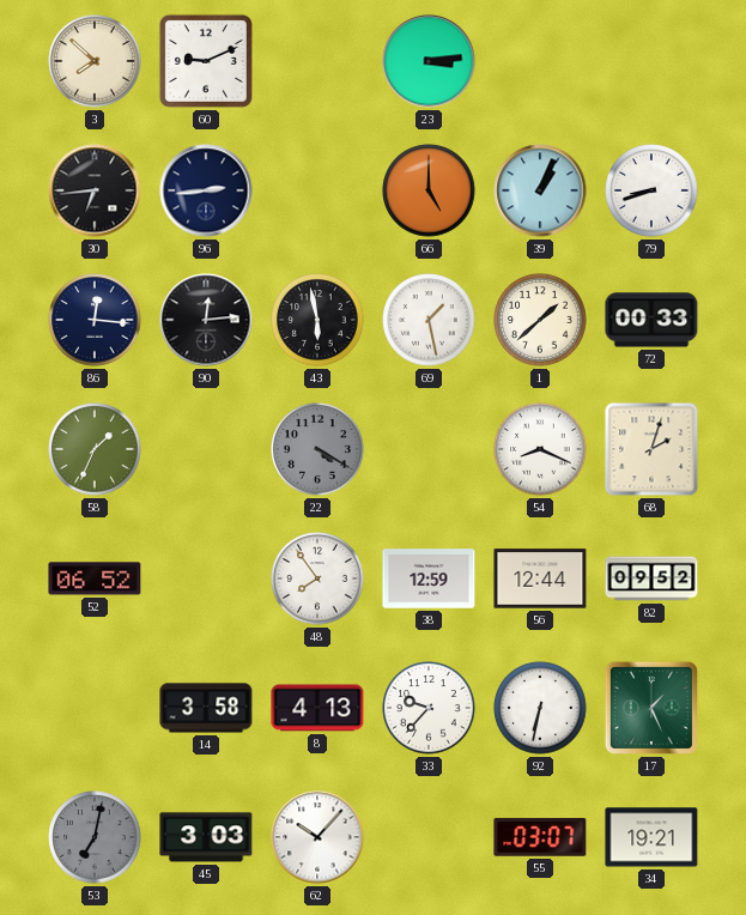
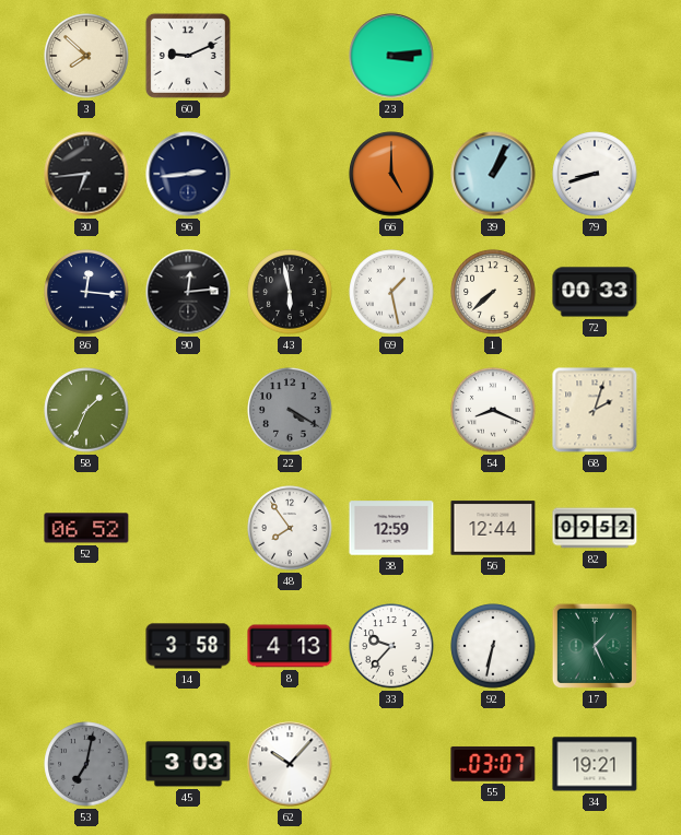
1: 1:38 -> 7:38 (493, 292)
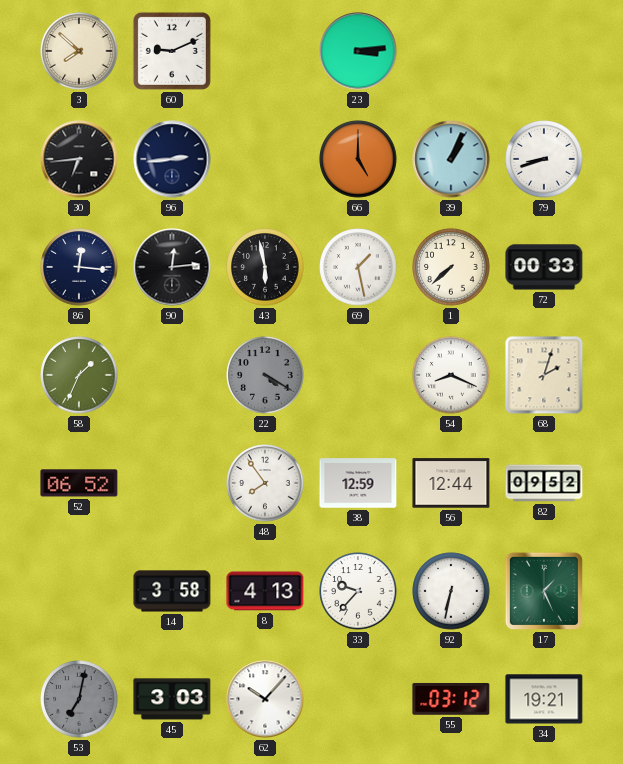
55: 03:07 -> 03:12 (451, 699)
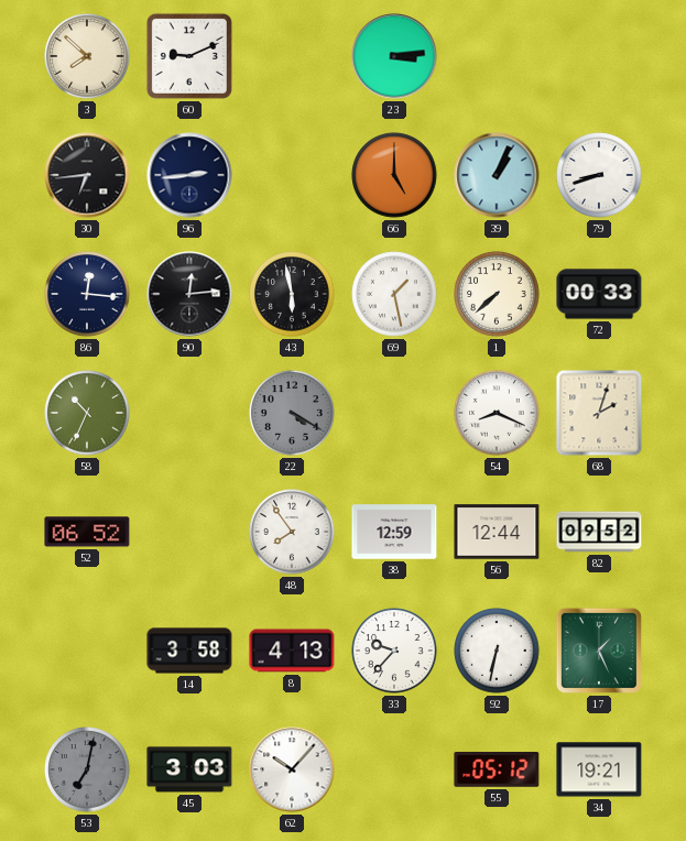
58: 1:34 -> 10:34 (87, 413)
55: 03:12 -> 05:12 (497, 769)
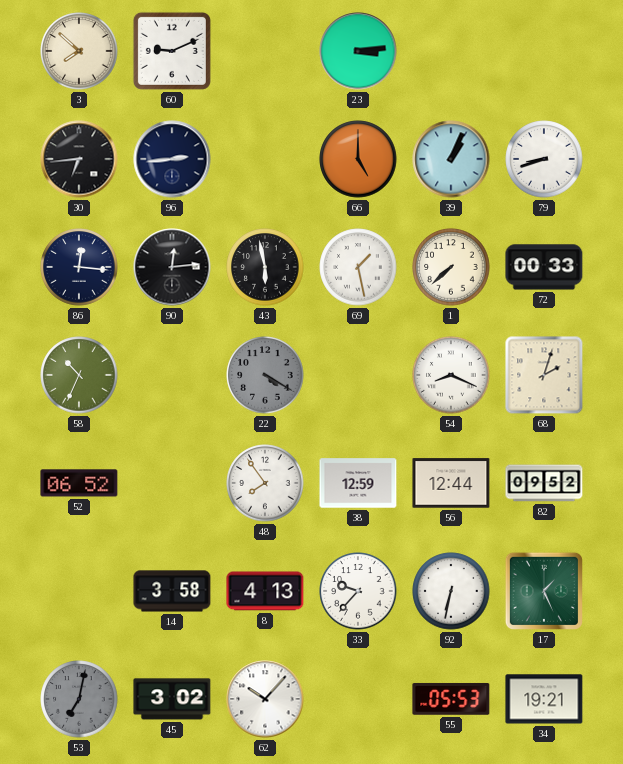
45: 3:03 -> 3:02 (172, 699)
55: 05:12 -> 05:53 (451, 699)
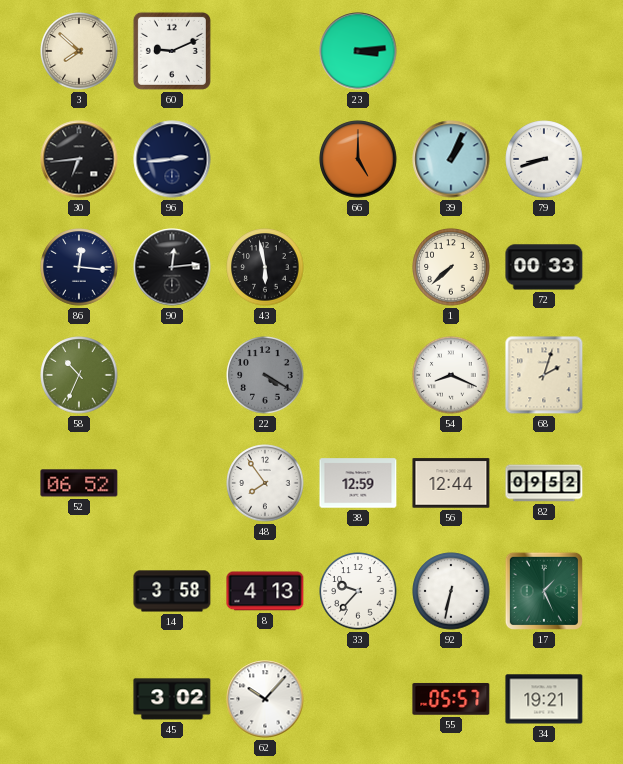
69: 1:28 -> none (358, 267)
53: 7:02 -> none (79, 699)
55: 05:53 -> 05:57 (451, 699)
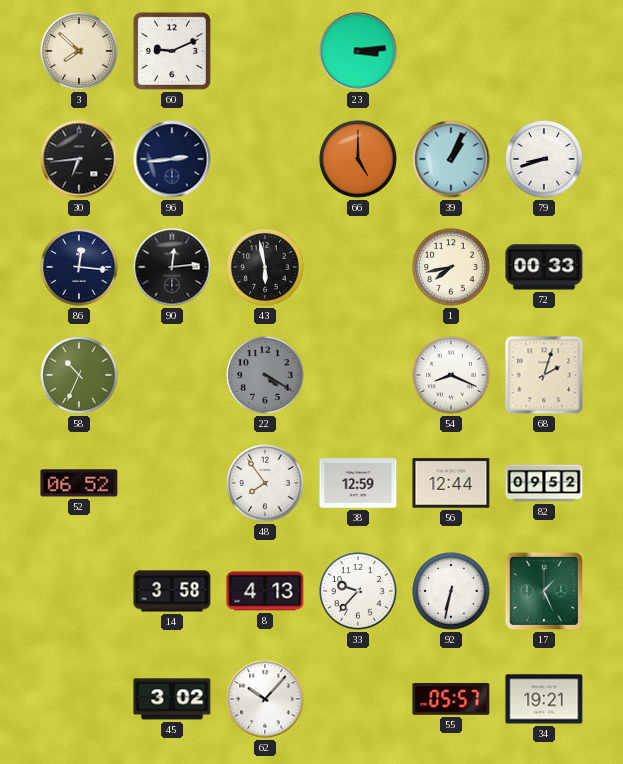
1: 7:38 -> 7:43 (451, 267)
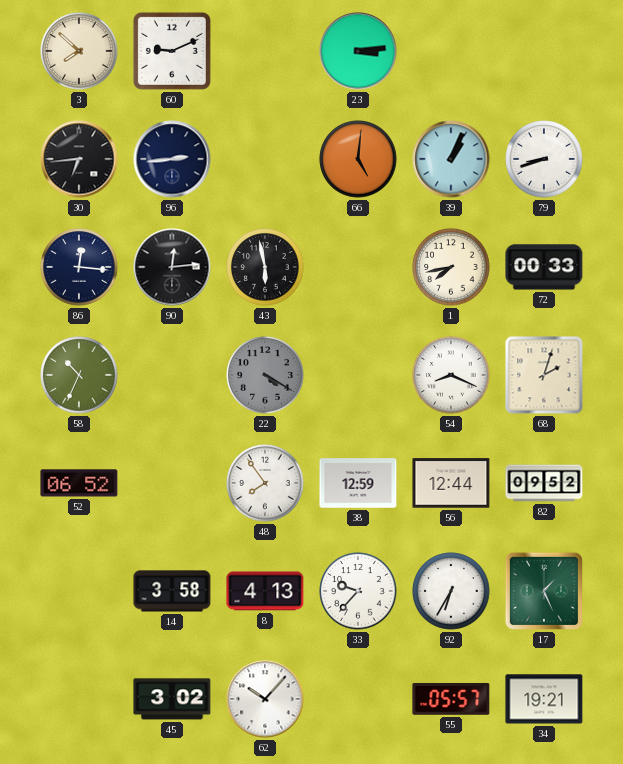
66: 5:00 -> 5:01 (358, 159)
92: 6:32 -> 6:35 (451, 591)
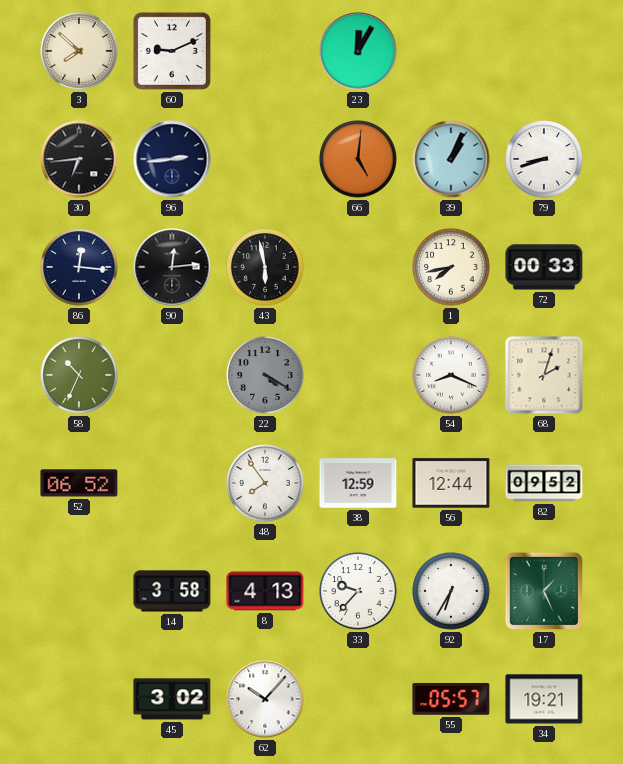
23: 3:14 -> 12:05 (358, 51)
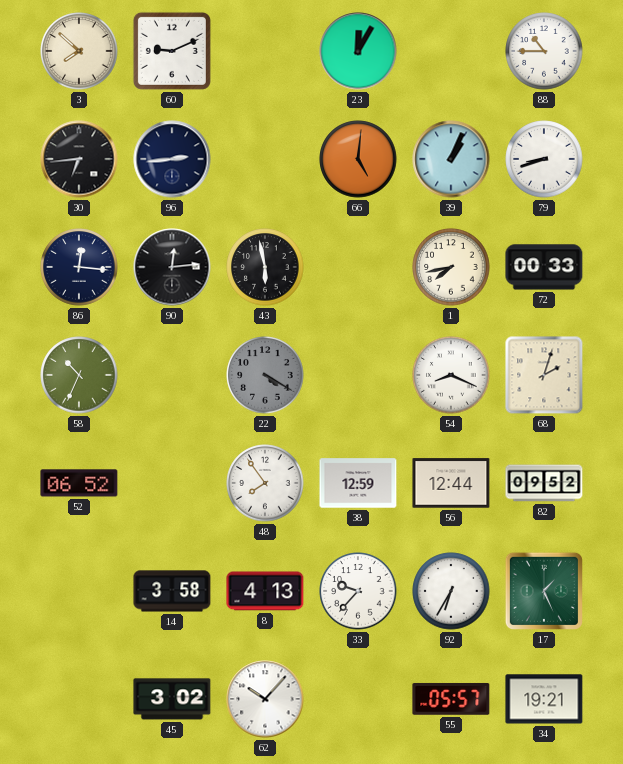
88: none -> 10:45 (544, 51)
